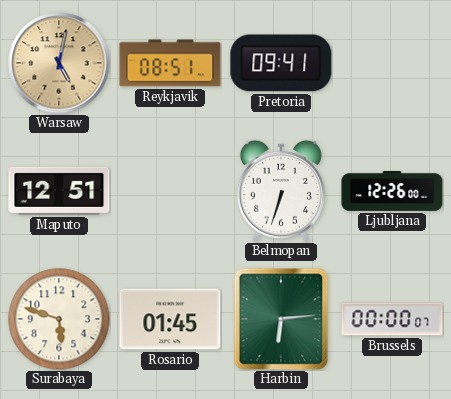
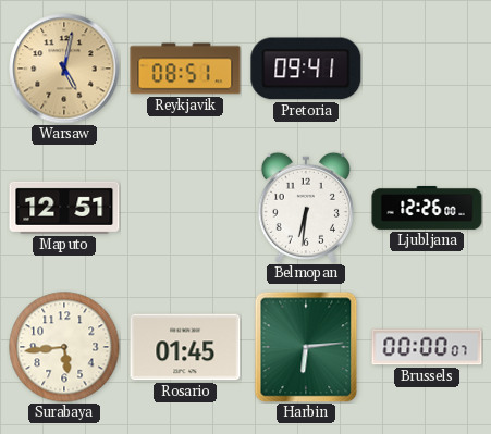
Belmopan: 6:33 -> 6:31 (306, 208)
Surabaya: 5:48 -> 5:44 (64, 347)
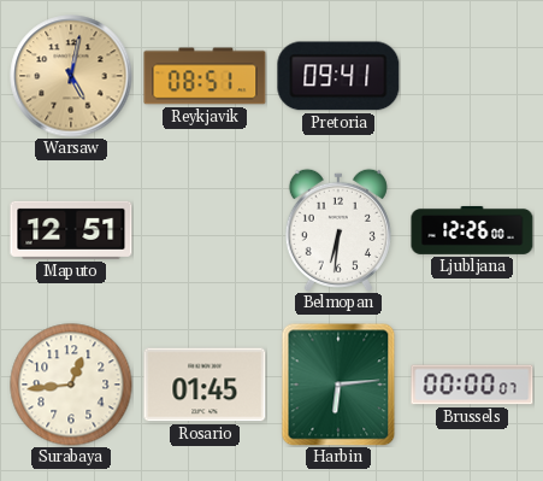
Surabaya: 5:44 -> 12:44 (71, 385)
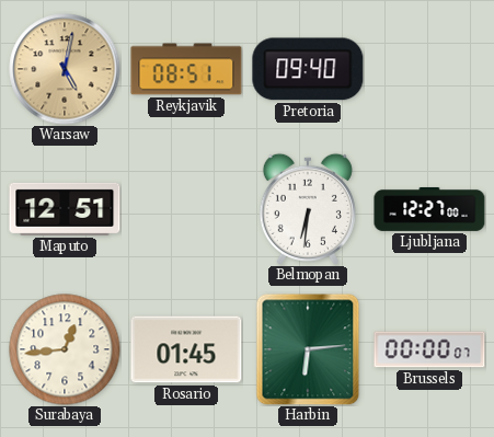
Pretoria: 09:41 -> 09:40 (308, 69)
Ljubljana: 12:26 -> 12:27 (429, 209)
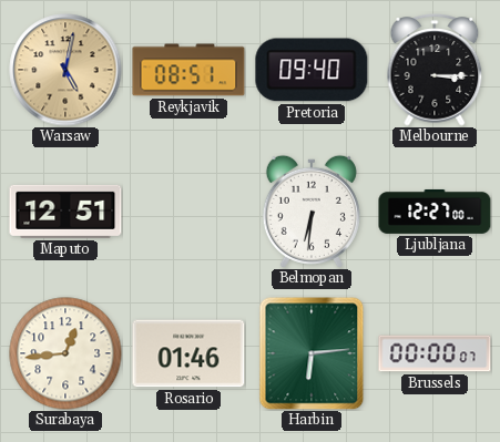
Melbourne: none -> 3:15 (435, 70)
Rosario: 01:45 -> 01:46 (188, 353)
